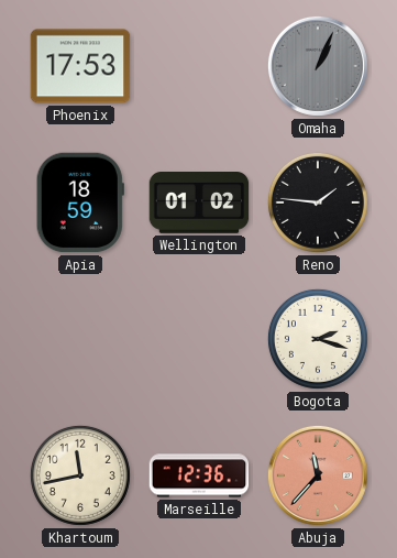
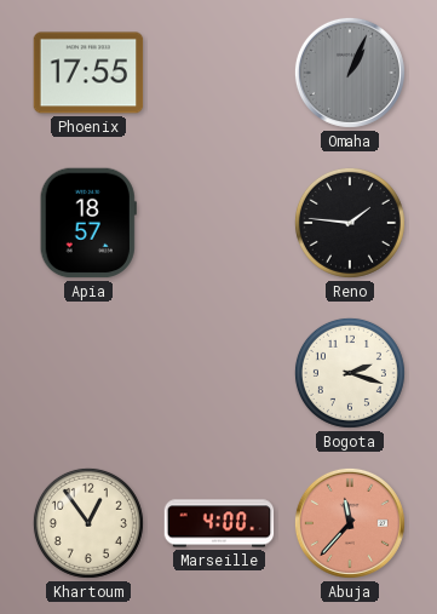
Phoenix: 17:53 -> 17:55 (88, 73)
Apia: 18:59 -> 18:57 (88, 223)
Wellington: 01:02 -> none (199, 204)
Khartoum: 11:43 -> 12:54 (88, 523)
Marseille: 12:36 -> 4:00 (219, 523)
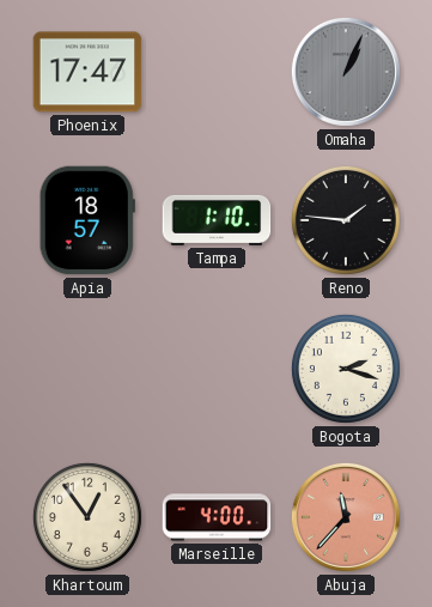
Phoenix: 17:55 -> 17:47 (87, 72)
Tampa: none -> 1:10 (217, 220)
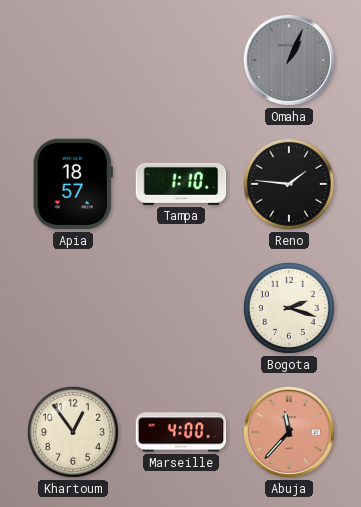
Phoenix: 17:47 -> none (87, 72)
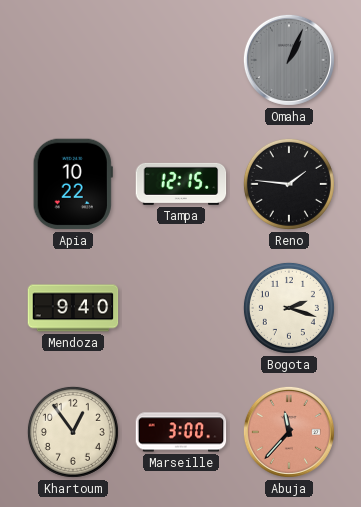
Apia: 18:57 -> 10:22 (73, 184)
Tampa: 1:10 -> 12:15 (181, 184)
Mendoza: none -> 9:40 (73, 308)
Marseille: 4:00 -> 3:00 (181, 432)
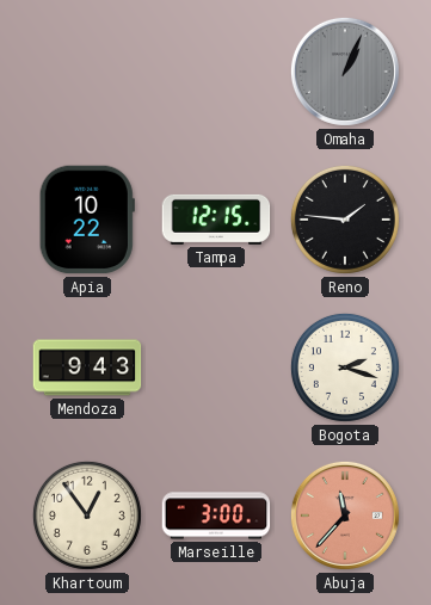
Mendoza: 9:40 -> 9:43 (87, 368)
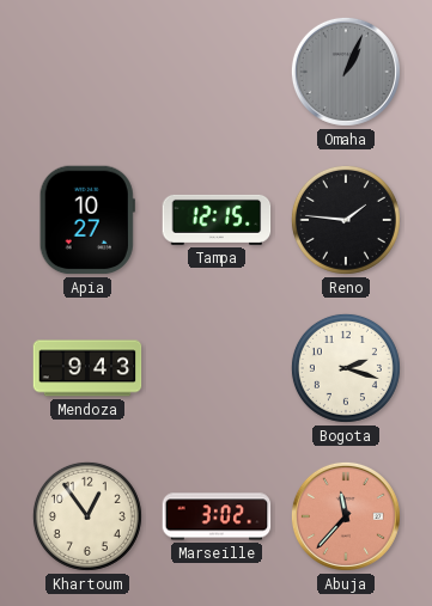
Apia: 10:22 -> 10:27 (87, 220)
Marseille: 3:00 -> 3:02 (217, 516)
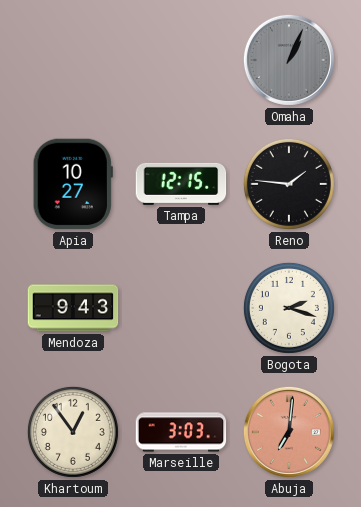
Marseille: 3:02 -> 3:03 (181, 432)
Abuja: 11:37 -> 7:01 (289, 432)
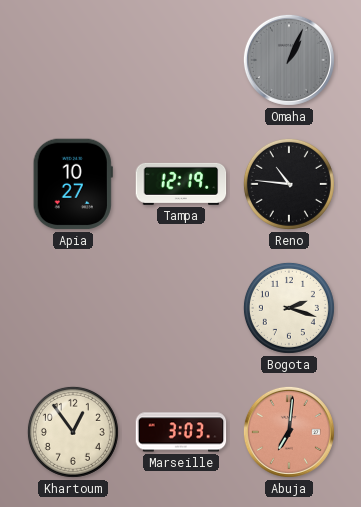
Tampa: 12:15 -> 12:19 (181, 184)
Reno: 1:46 -> 10:46 (289, 184)
Mendoza: 9:43 -> none (73, 308)
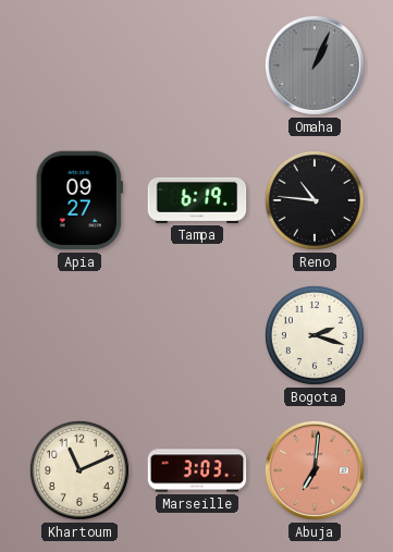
Apia: 10:27 -> 09:27 (79, 200)
Tampa: 12:19 -> 6:19 (197, 200)
Khartoum: 12:54 -> 11:11 (79, 470)
